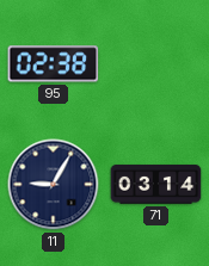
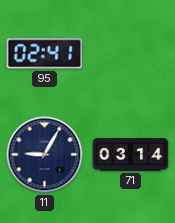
95: 02:38 -> 02:41 (45, 54)
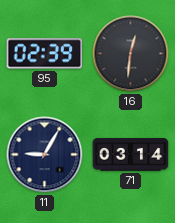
95: 02:41 -> 02:39 (45, 54)
16: none -> 12:31 (131, 54)
